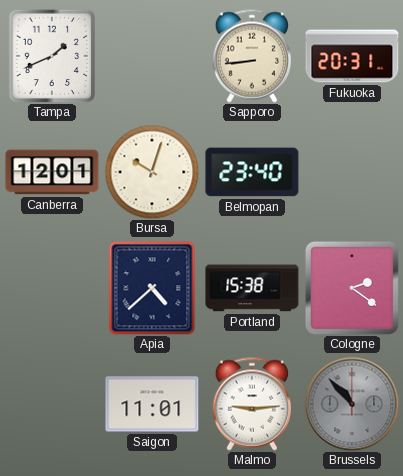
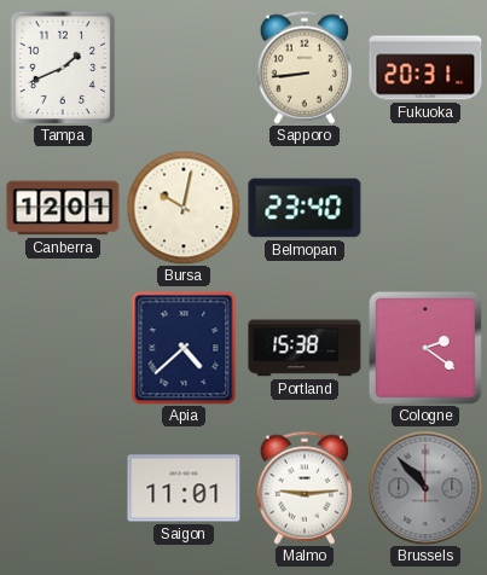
Bursa: 10:03 -> 10:02 (184, 208)
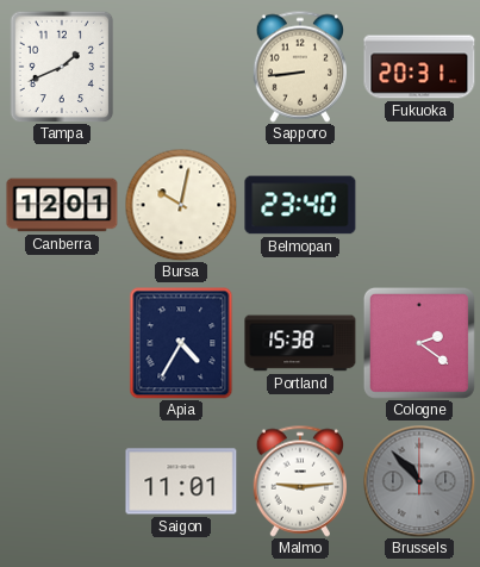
Apia: 4:38 -> 4:35 (181, 343)
